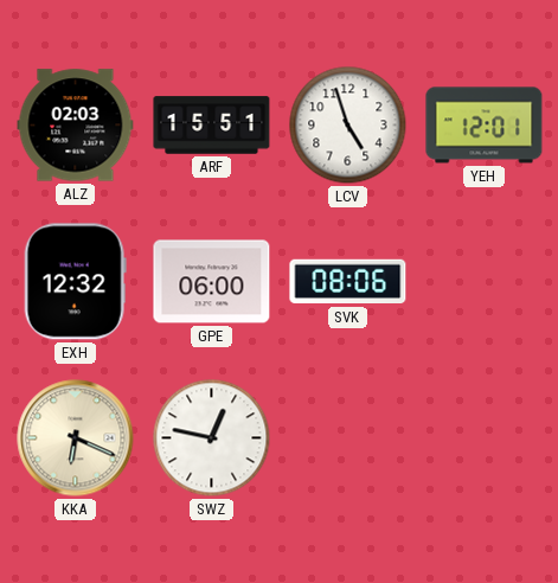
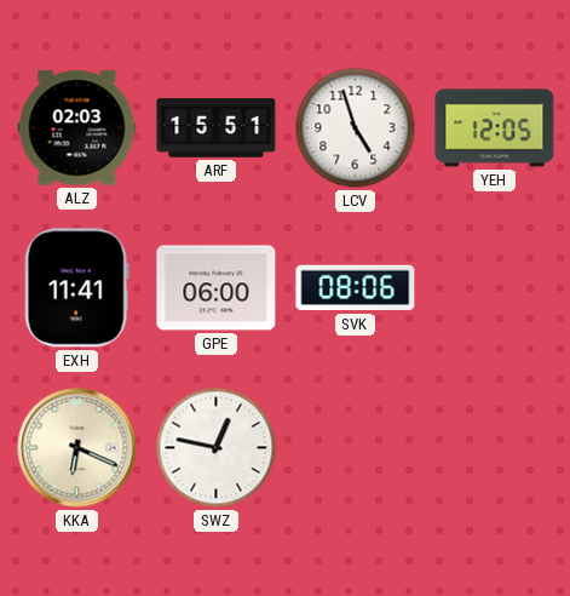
YEH: 12:01 -> 12:05 (495, 128)
EXH: 12:32 -> 11:41 (76, 288)
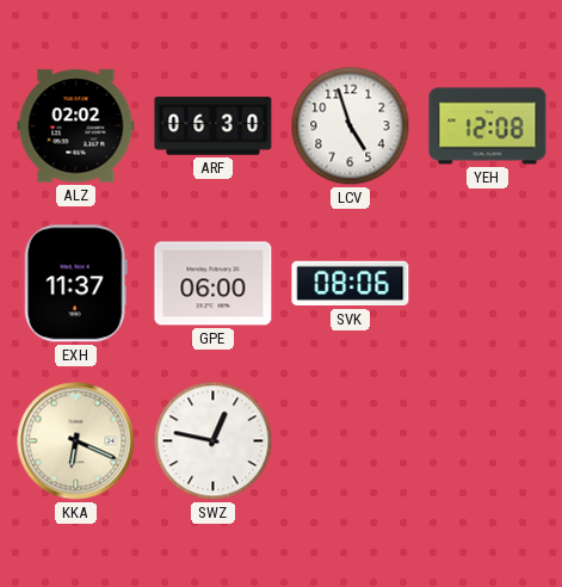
ALZ: 02:03 -> 02:02 (76, 126)
ARF: 15:51 -> 06:30 (214, 126)
YEH: 12:05 -> 12:08 (488, 126)
EXH: 11:41 -> 11:37 (75, 284)
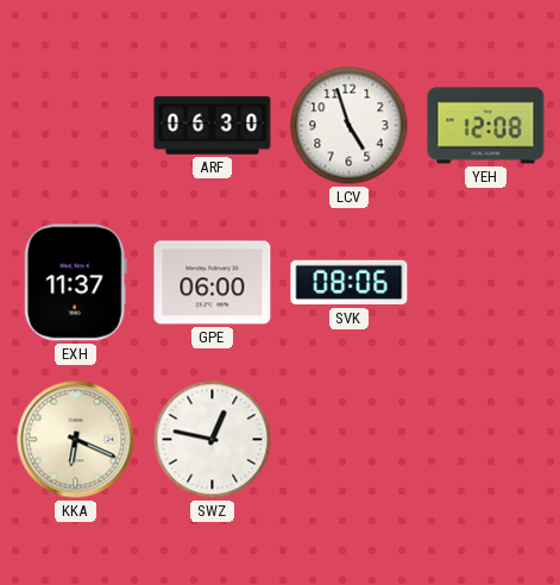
ALZ: 02:02 -> none (76, 126)
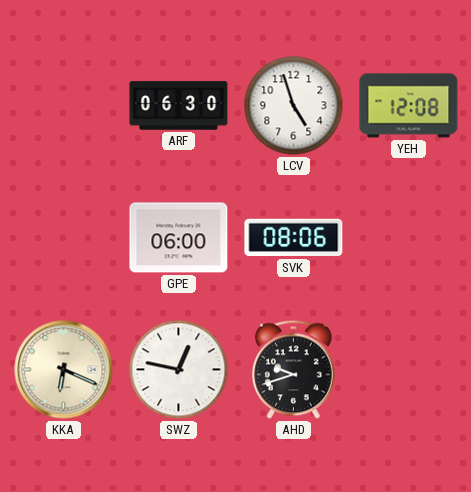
EXH: 11:37 -> none (75, 283)
AHD: none -> 9:42 (293, 370)
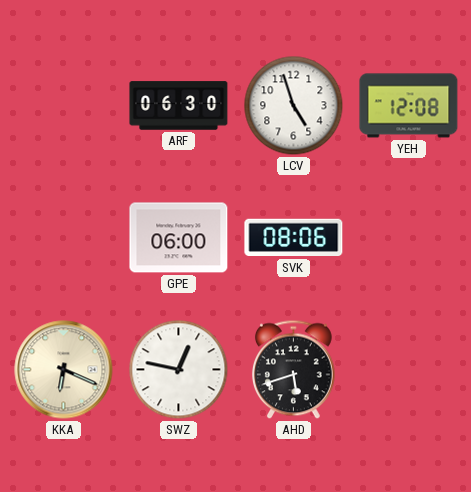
AHD: 9:42 -> 5:42 (293, 370)
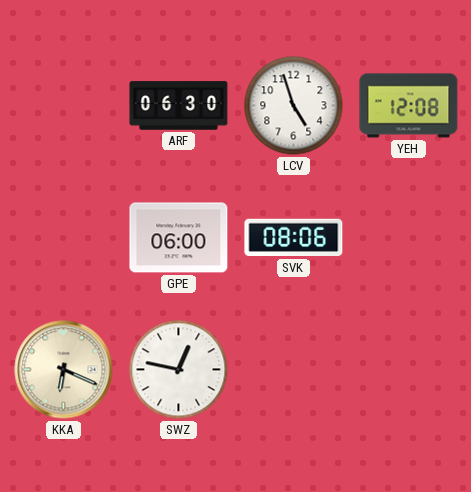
AHD: 5:42 -> none (293, 370)
